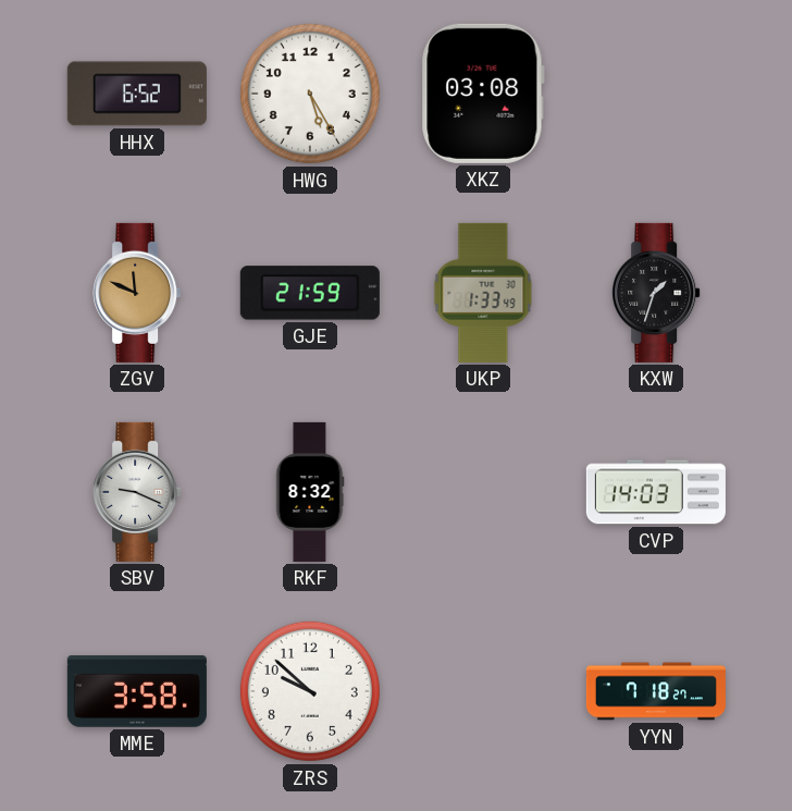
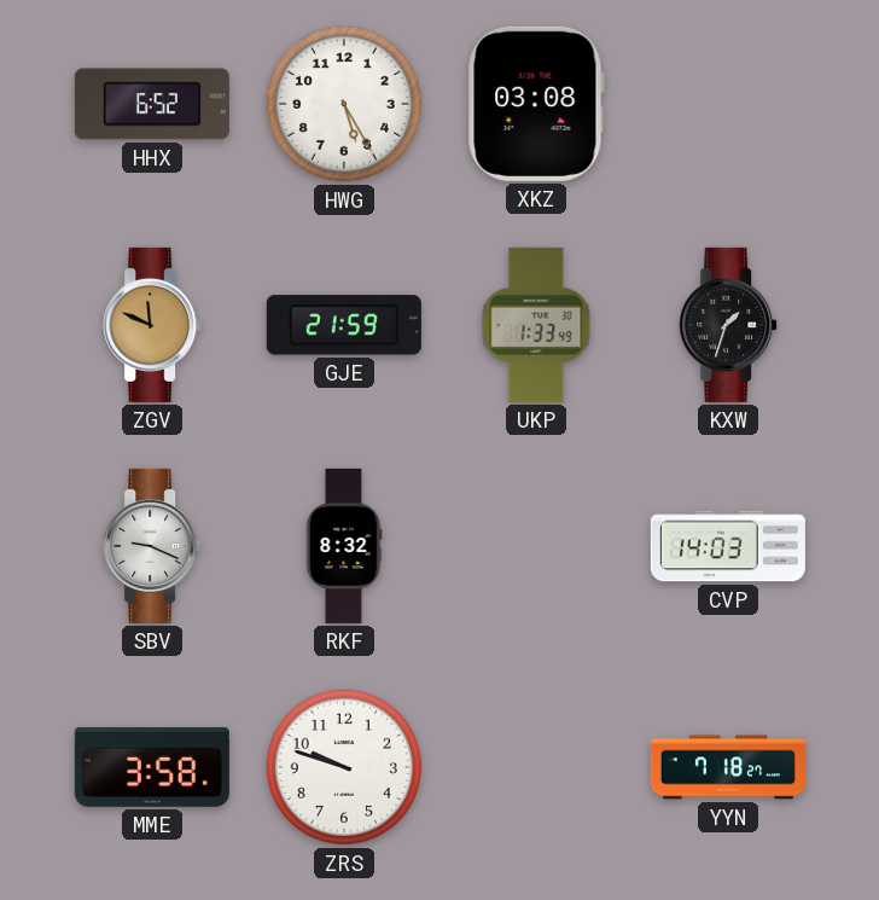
ZRS: 9:52 -> 9:48 (344, 767)
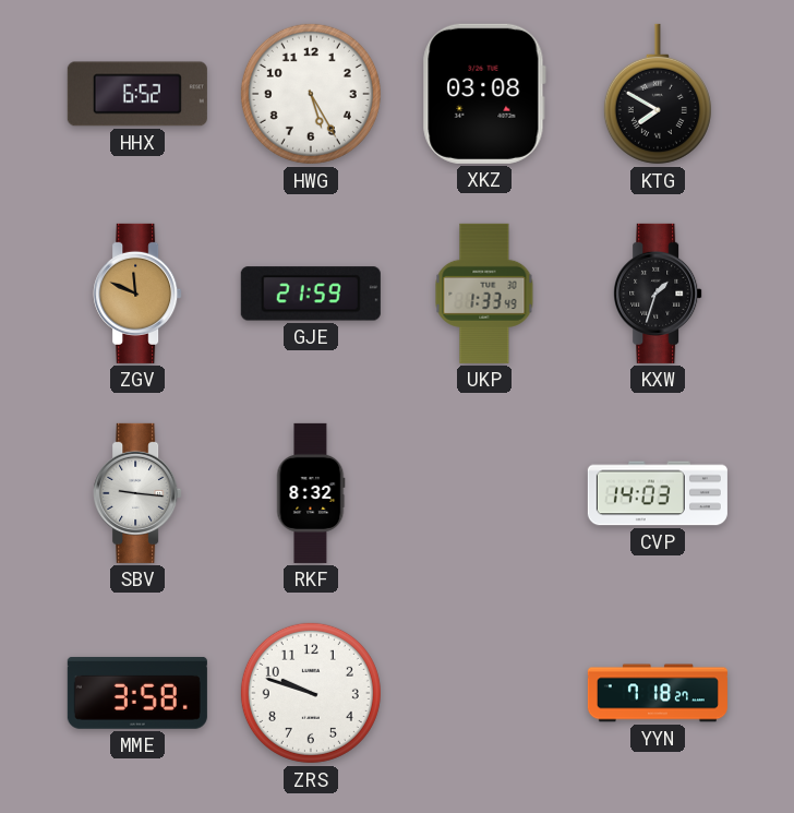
KTG: none -> 7:50 (658, 94)
SBV: 9:19 -> 9:16 (137, 493)
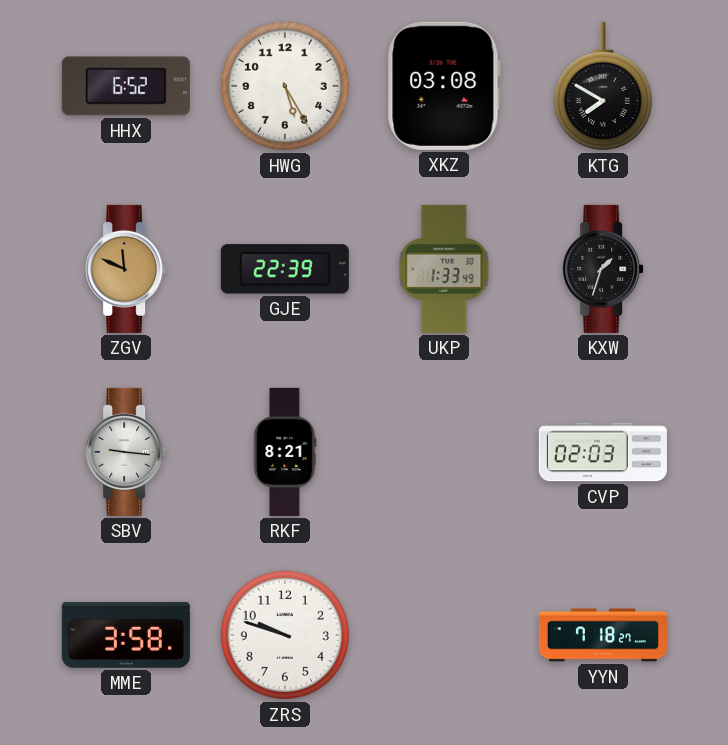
GJE: 21:59 -> 22:39 (285, 269)
RKF: 8:32 -> 8:21 (285, 452)
CVP: 14:03 -> 02:03 (603, 452)
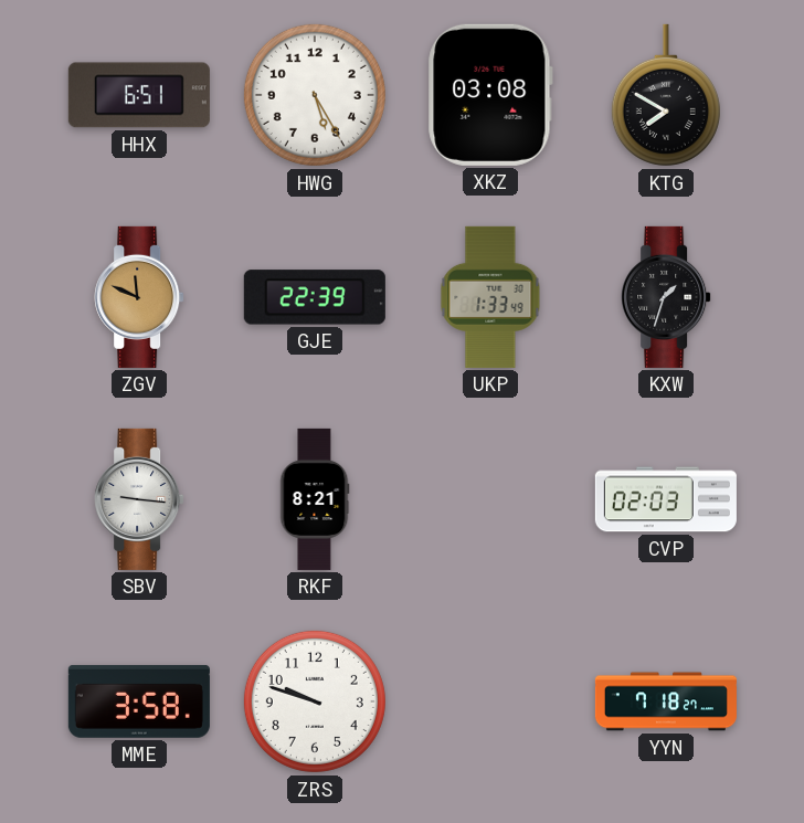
HHX: 6:52 -> 6:51 (139, 95)
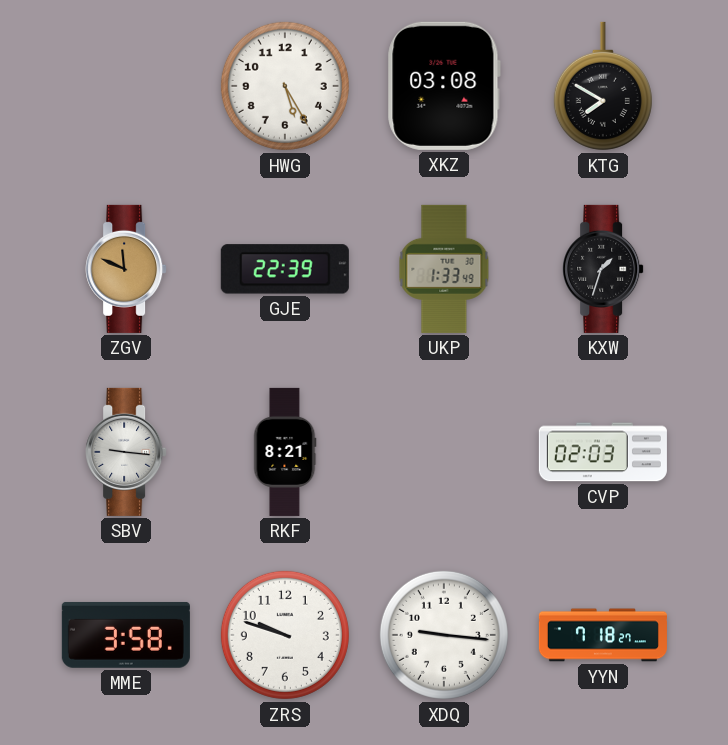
HHX: 6:51 -> none (139, 95)
XDQ: none -> 9:16 (444, 635)
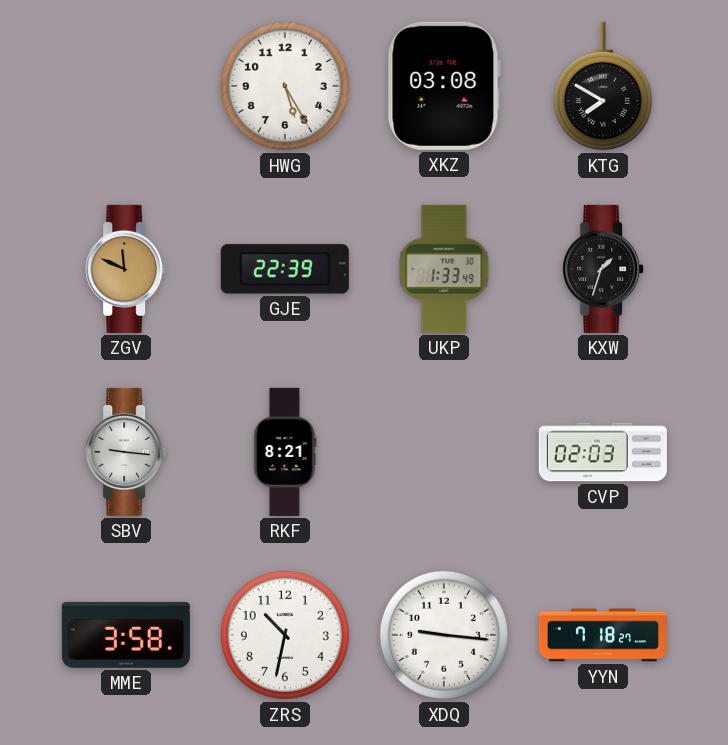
ZRS: 9:48 -> 10:32 (285, 635)
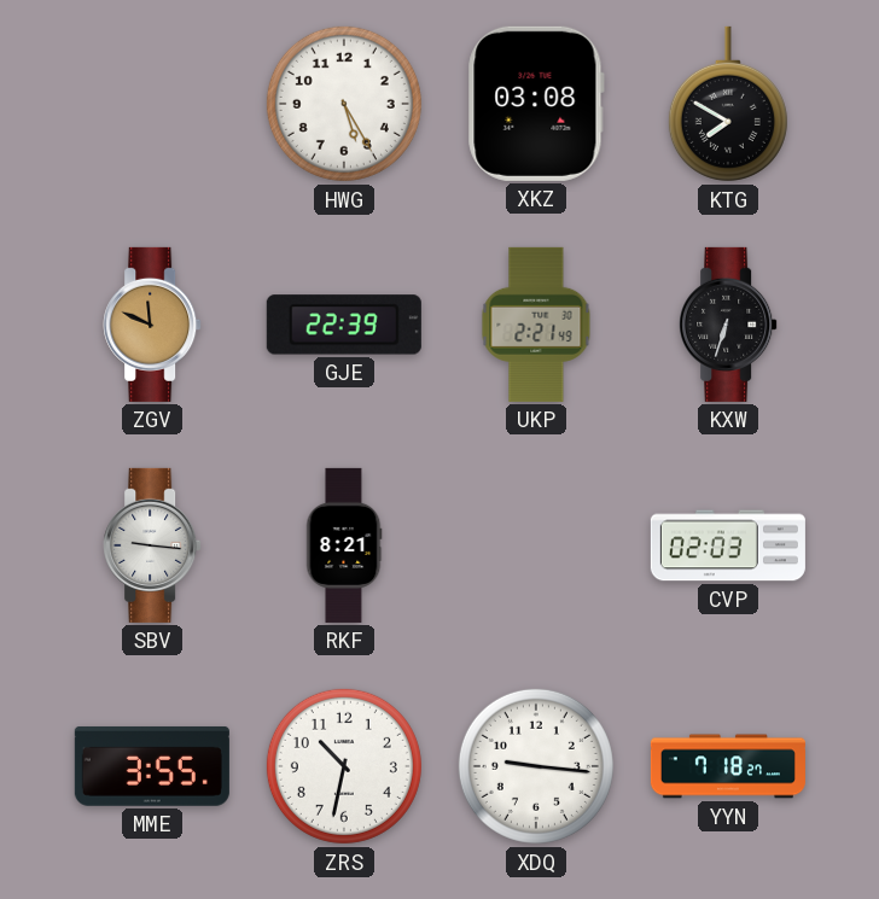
UKP: 1:33 -> 2:21 (536, 325)
KXW: 1:33 -> 6:33 (728, 325)
MME: 3:58 -> 3:55 (152, 766)
